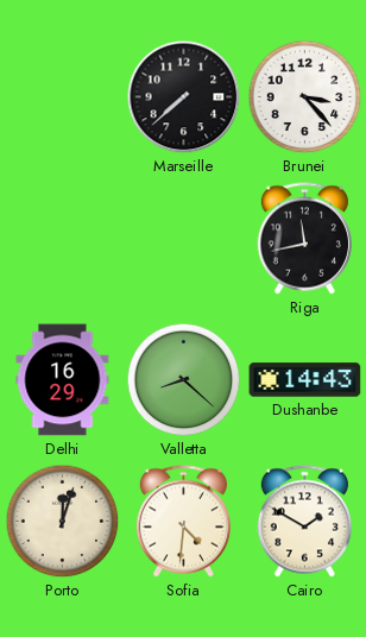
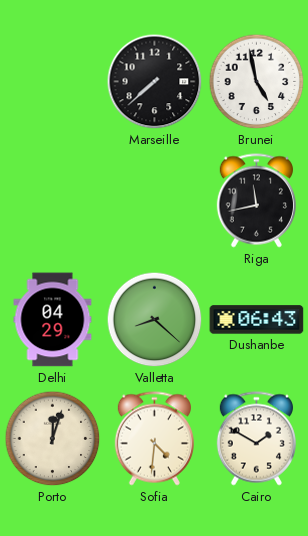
Brunei: 3:23 -> 4:58 (257, 82)
Delhi: 16:29 -> 04:29 (53, 320)
Dushanbe: 14:43 -> 06:43 (257, 320)
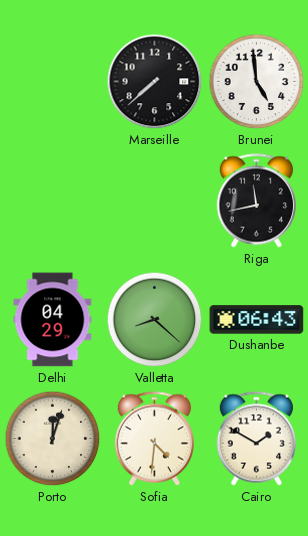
Brunei: 4:58 -> 4:59 (257, 82)
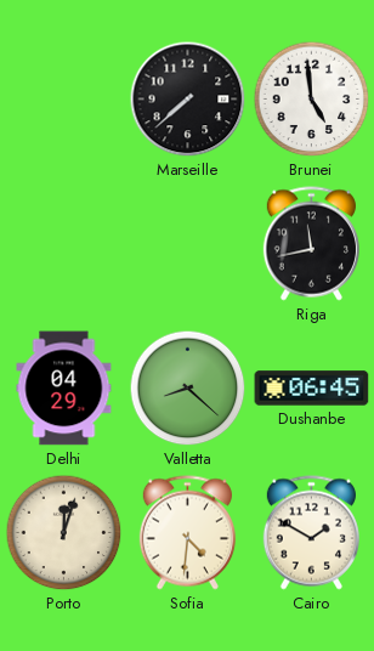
Dushanbe: 06:43 -> 06:45 (312, 389)
